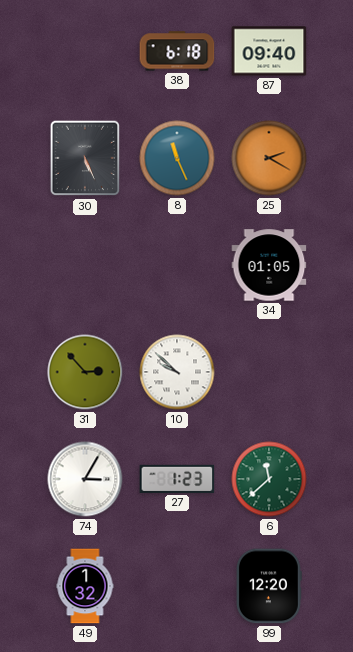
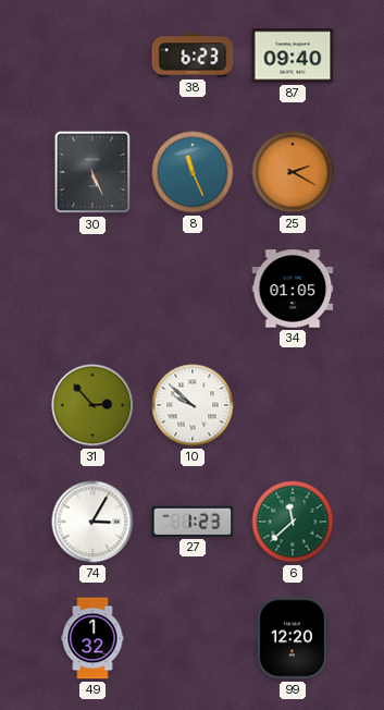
38: 6:18 -> 6:23 (193, 56)
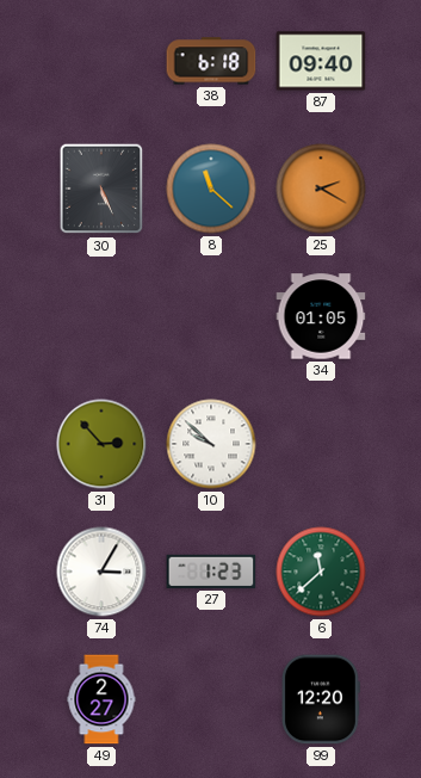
38: 6:23 -> 6:18 (211, 61)
8: 11:26 -> 11:22 (211, 189)
49: 1:32 -> 2:27 (101, 699)
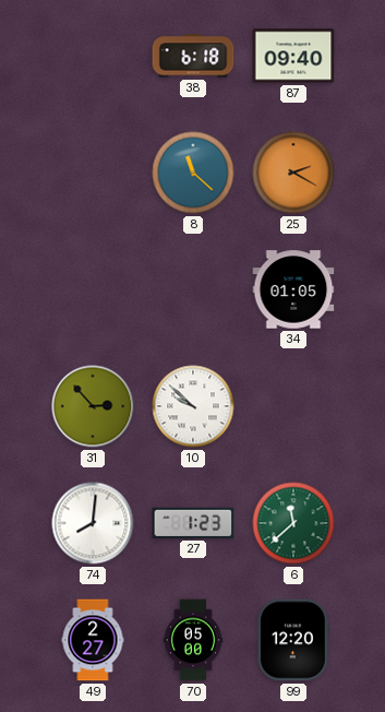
30: 5:26 -> none (101, 189)
74: 3:05 -> 8:01 (93, 523)
70: none -> 05:00 (193, 640)
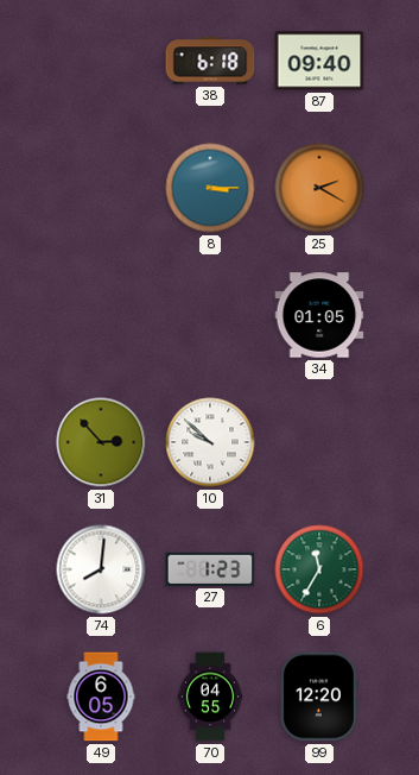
8: 11:22 -> 3:15 (210, 188)
6: 11:38 -> 11:35 (319, 569)
49: 2:27 -> 6:05 (101, 697)
70: 05:00 -> 04:55 (210, 697)
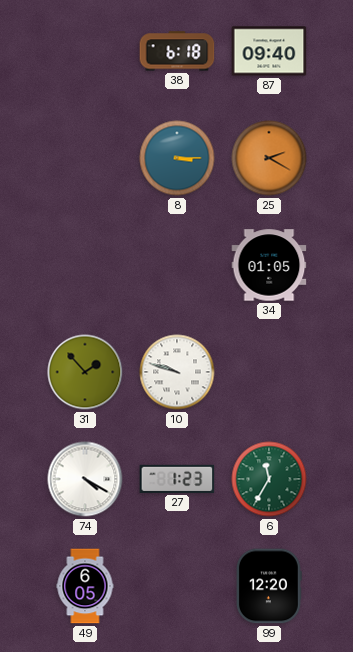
31: 2:53 -> 1:53 (85, 372)
10: 9:52 -> 9:48 (177, 372)
74: 8:01 -> 4:20 (85, 479)
70: 04:55 -> none (210, 697)
